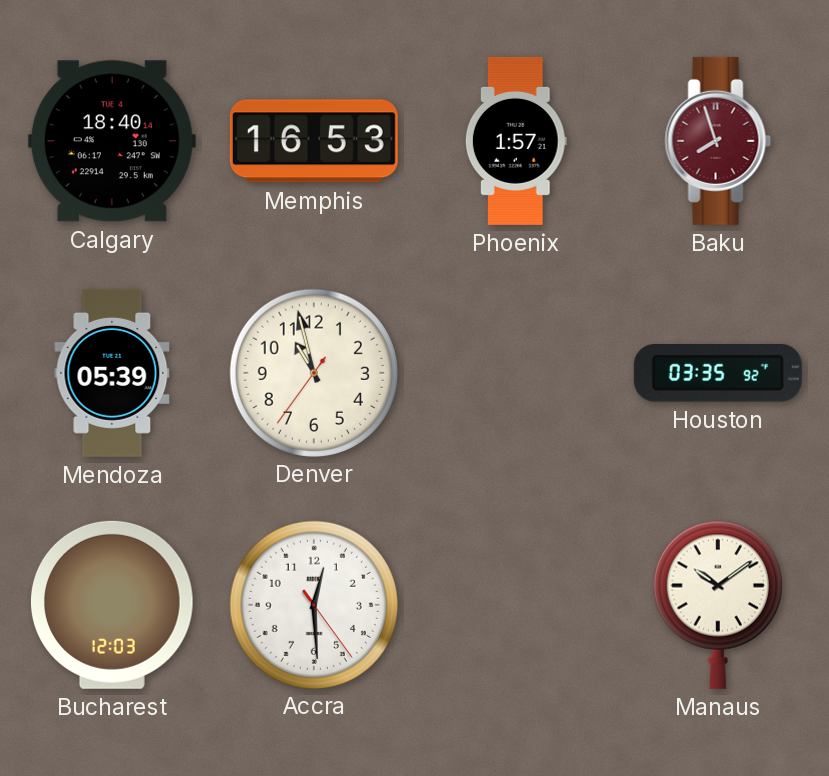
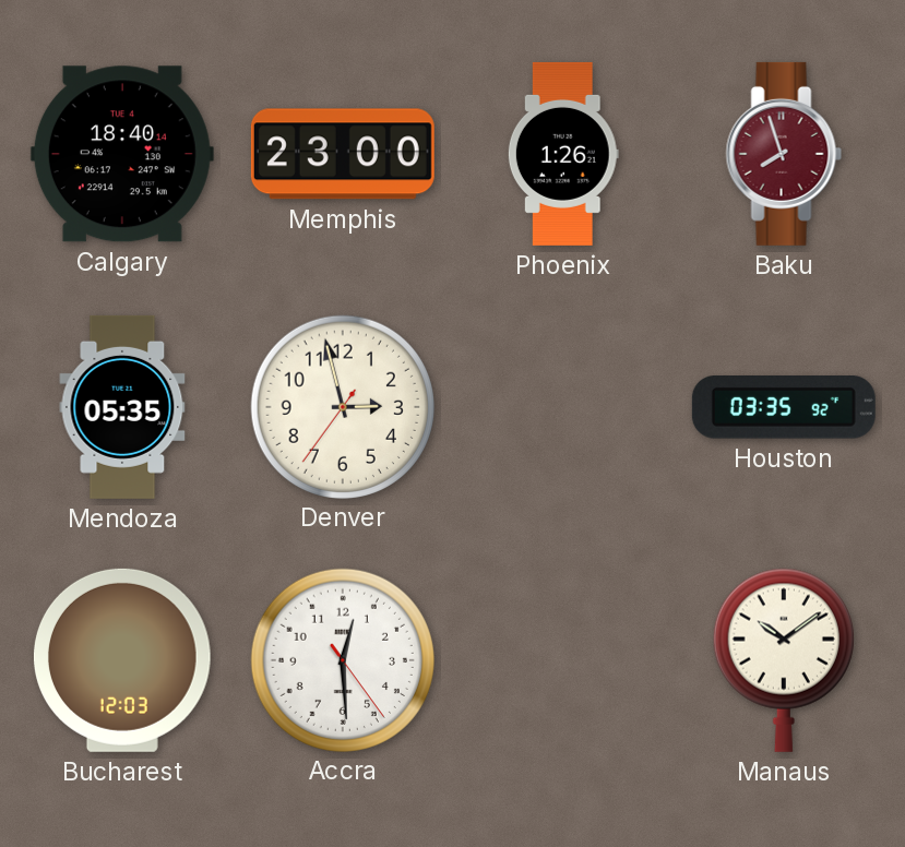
Memphis: 16:53 -> 23:00 (343, 154)
Phoenix: 1:57 -> 1:26 (563, 154)
Mendoza: 05:39 -> 05:35 (122, 407)
Denver: 10:57 -> 2:57 (342, 406)
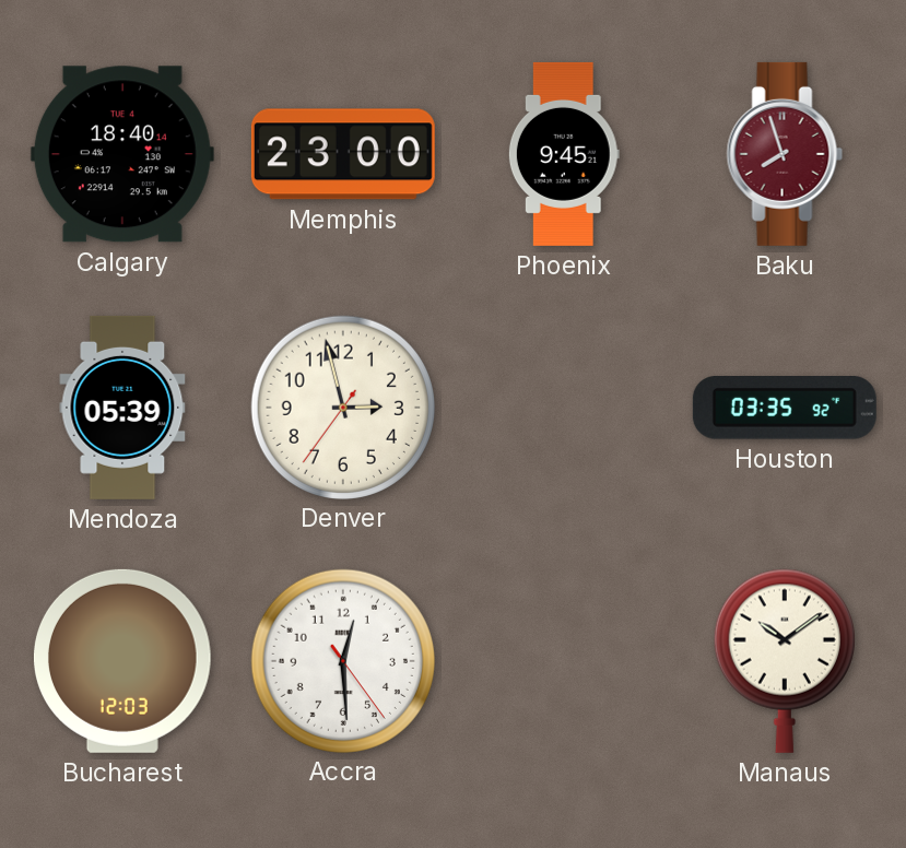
Phoenix: 1:26 -> 9:45 (564, 154)
Mendoza: 05:35 -> 05:39 (122, 408)
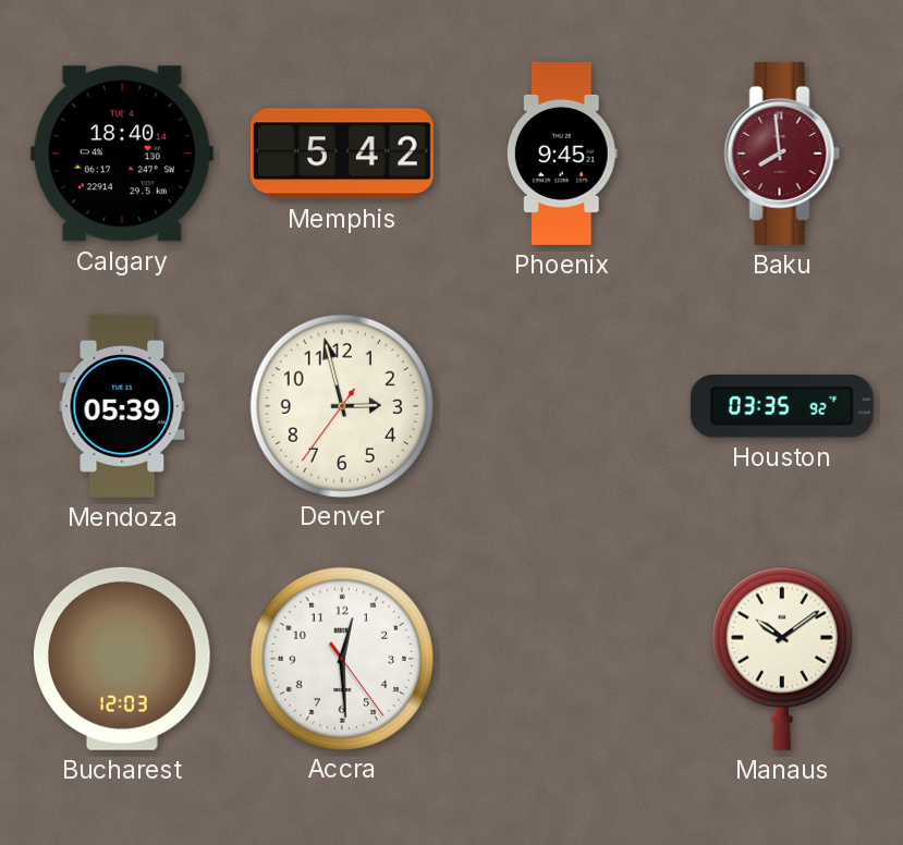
Memphis: 23:00 -> 5:42 (342, 154)
Baku: 7:57 -> 7:59 (782, 154)
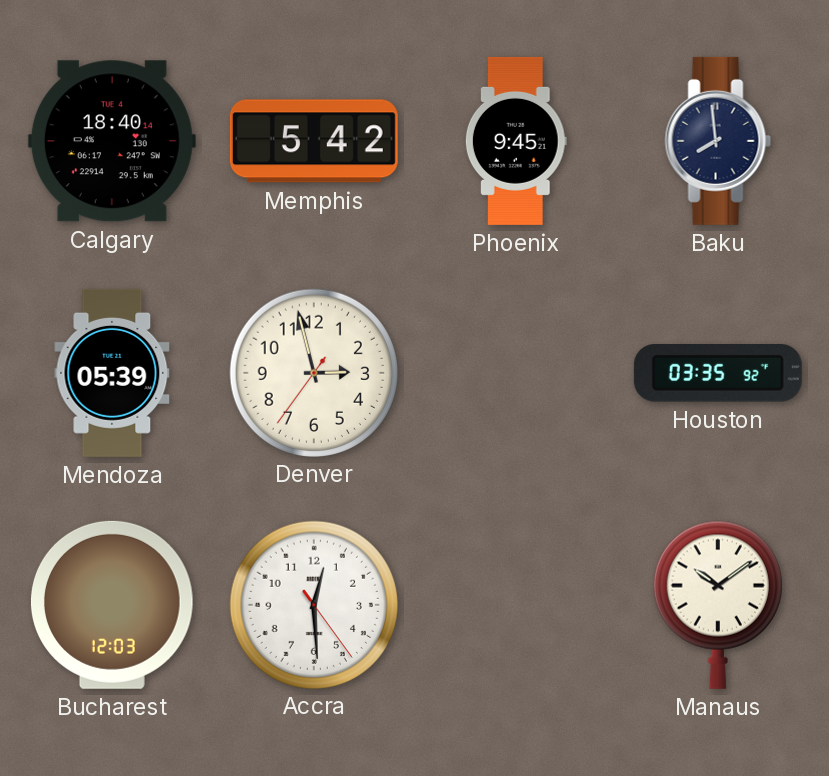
Baku dial: burgundy -> navy (718, 141)
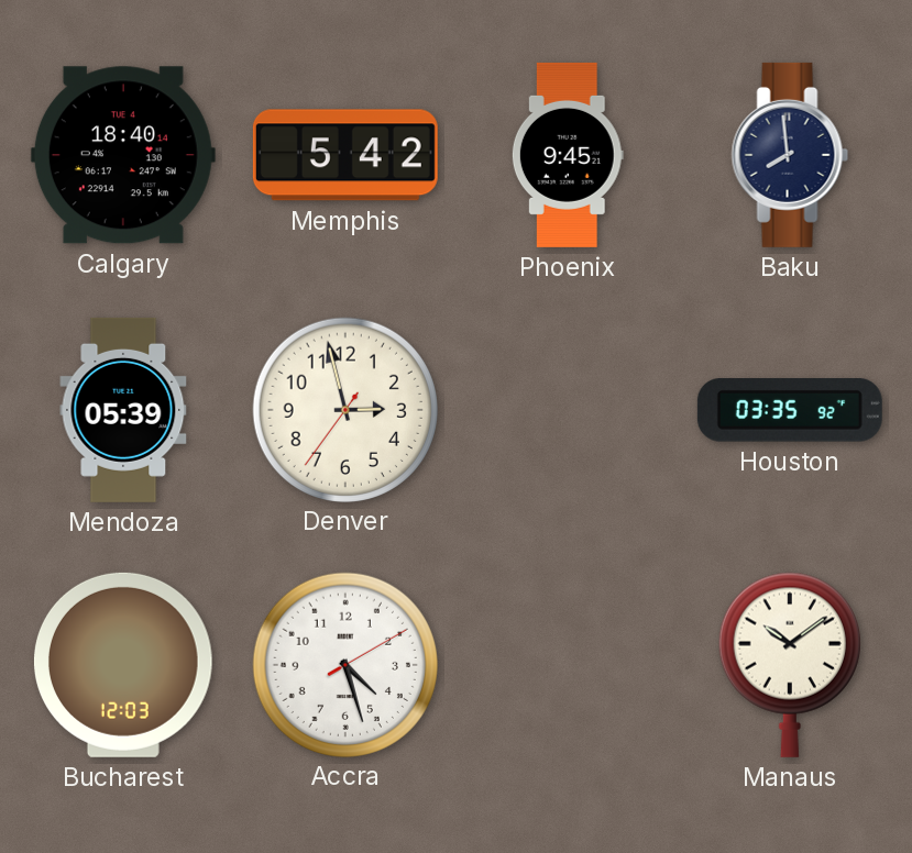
Accra: 12:29 -> 4:27 (344, 664)
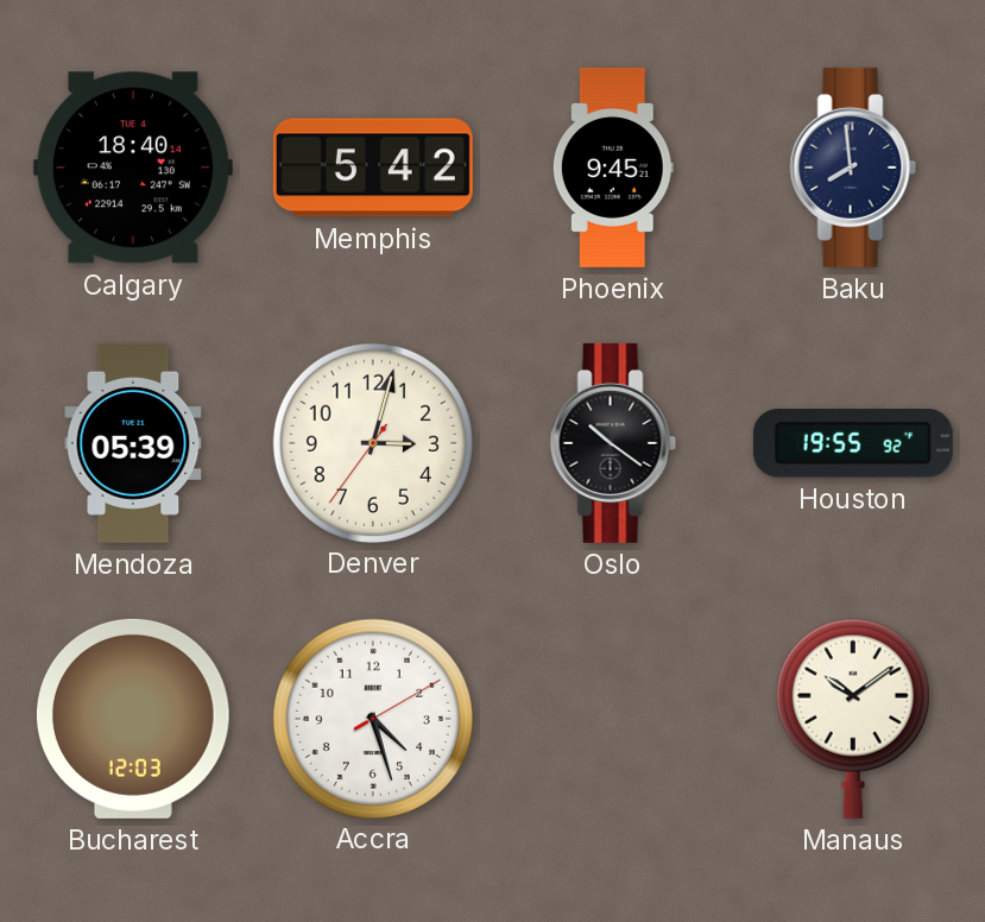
Denver: 2:57 -> 3:02 (372, 442)
Oslo: none -> 10:21 (613, 443)
Houston: 03:35 -> 19:55 (853, 443)
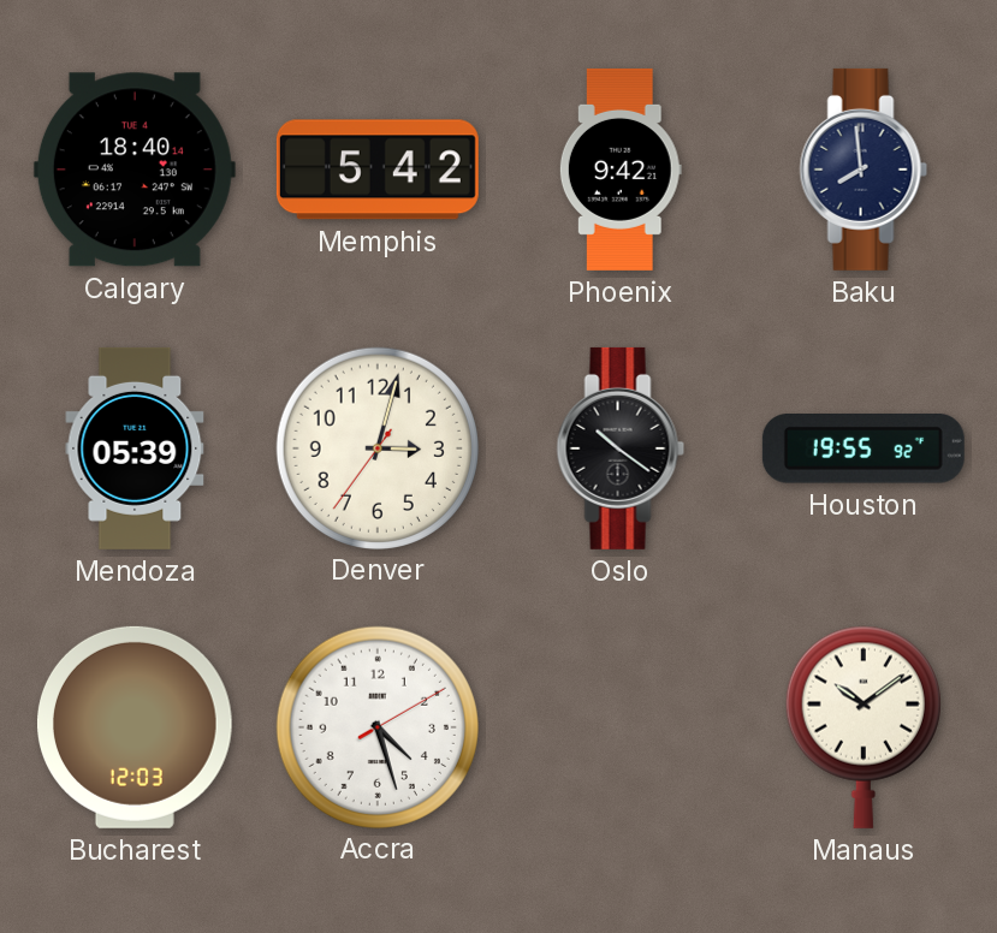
Phoenix: 9:45 -> 9:42 (621, 170)
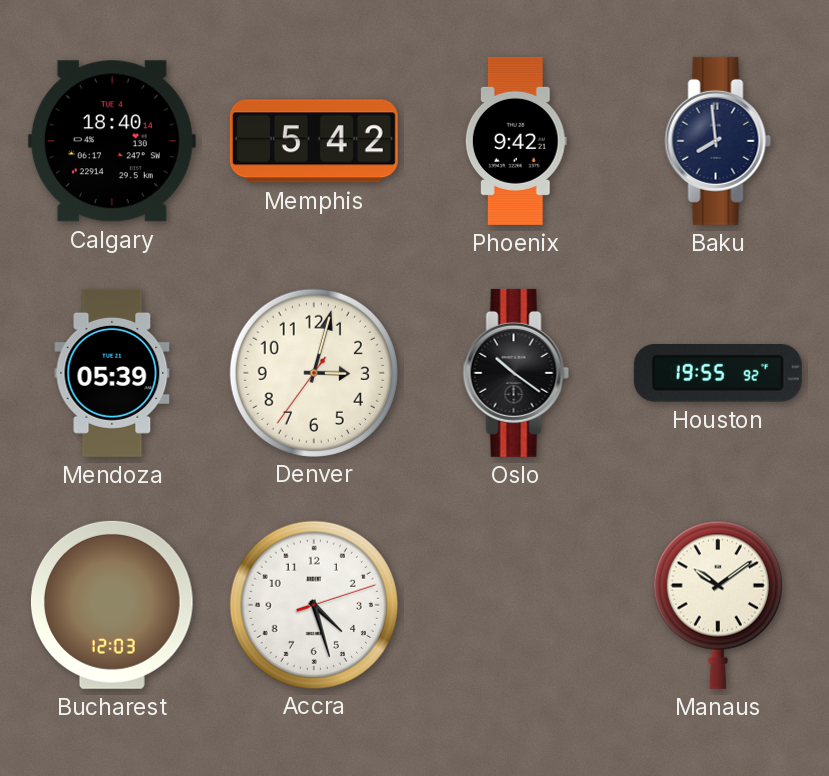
Accra: 4:27:10 -> 4:27:12 (313, 604)
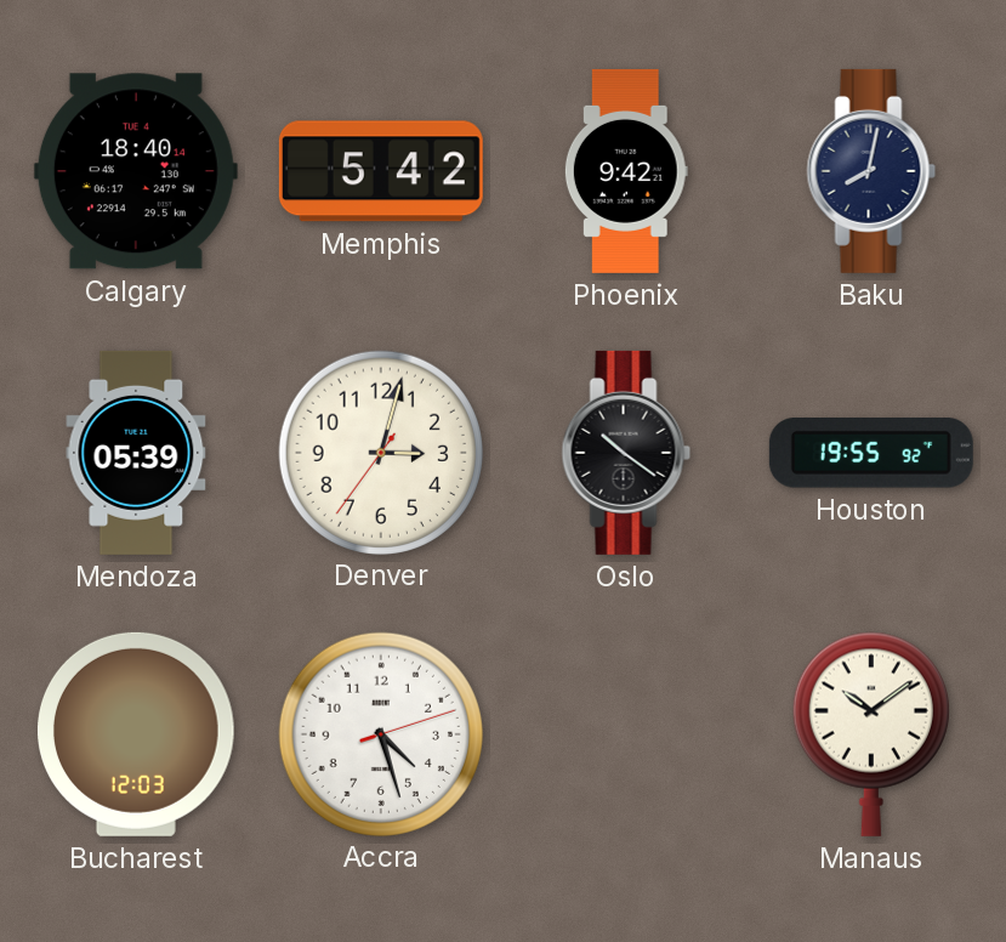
Baku: 7:59 -> 8:02 (871, 171)
